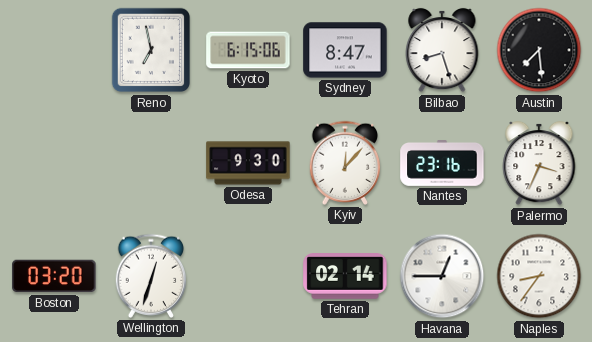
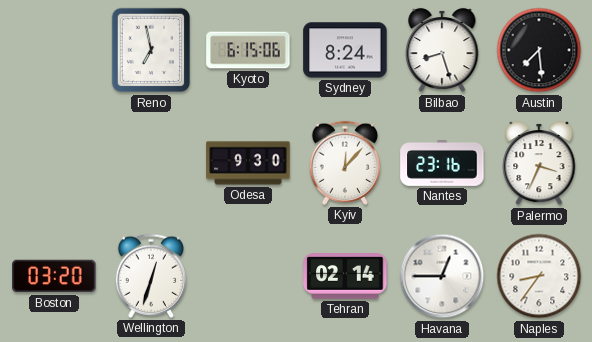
Sydney: 8:47 -> 8:24 (345, 50)
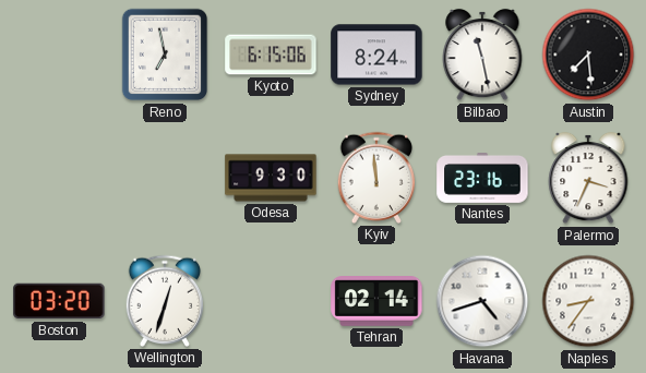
Bilbao: 8:27 -> 11:28 (482, 55)
Kyiv: 12:07 -> 11:59 (376, 178)
Havana: 12:45 -> 4:42 (482, 301)
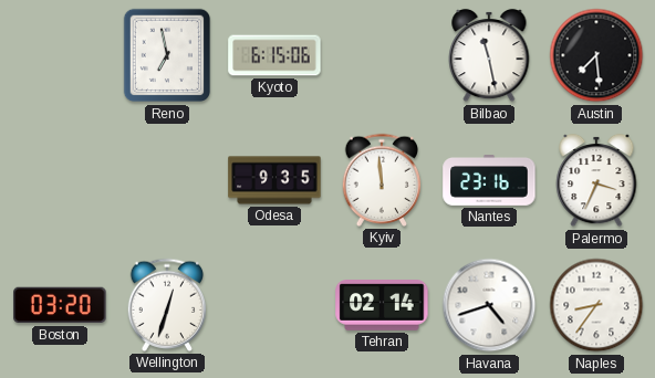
Sydney: 8:24 -> none (376, 55)
Odesa: 9:30 -> 9:35 (274, 180)
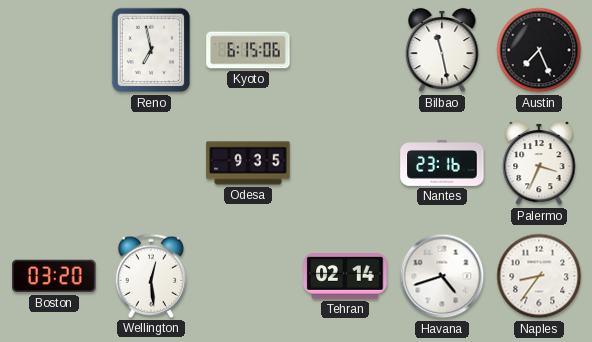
Austin: 7:29 -> 7:26 (539, 50)
Kyiv: 11:59 -> none (382, 180)
Wellington: 12:33 -> 12:29 (151, 276)
